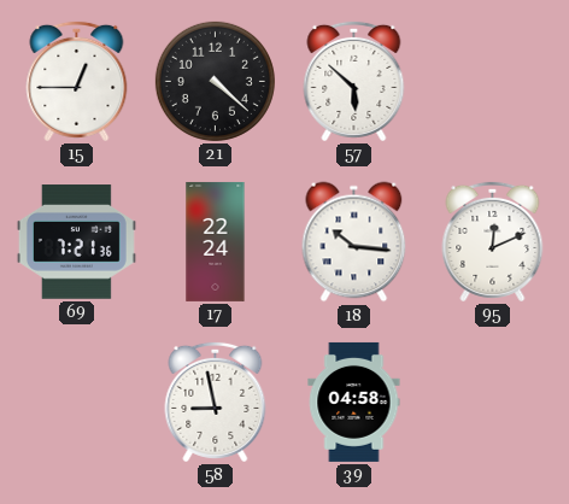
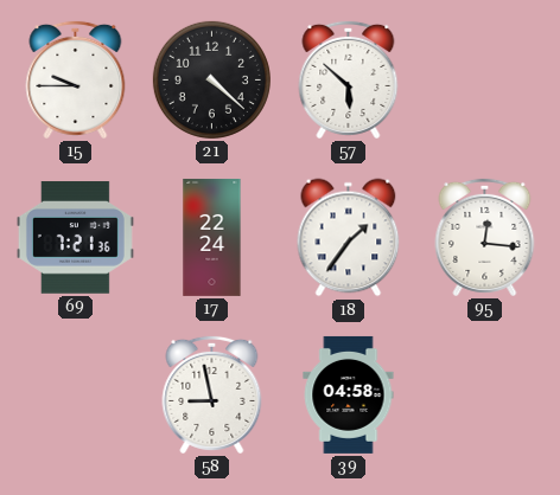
15: 12:45 -> 9:45 (76, 79)
18: 10:16 -> 1:36 (349, 238)
95: 12:11 -> 12:16 (485, 237)
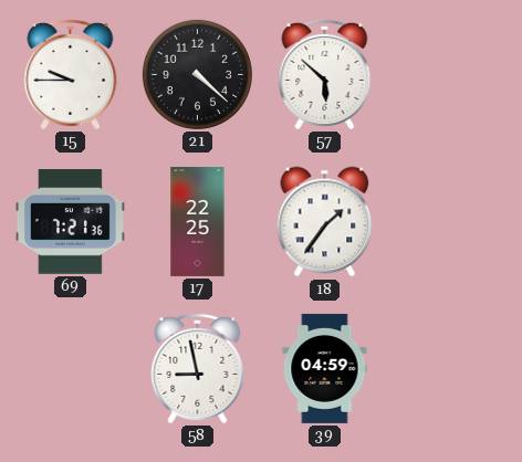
17: 22:24 -> 22:25 (198, 221)
95: 12:16 -> none (485, 237)
39: 04:58 -> 04:59 (325, 368)
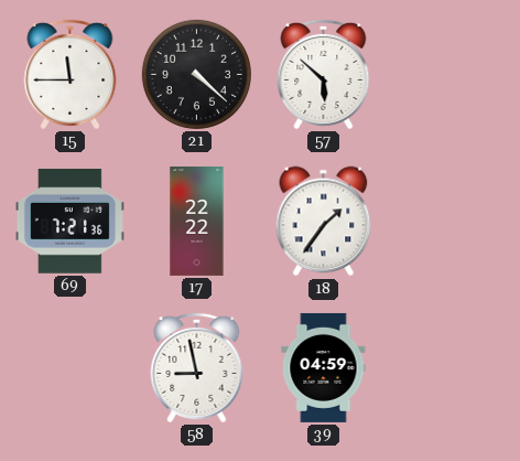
15: 9:45 -> 11:45 (71, 74)
17: 22:25 -> 22:22 (197, 221)
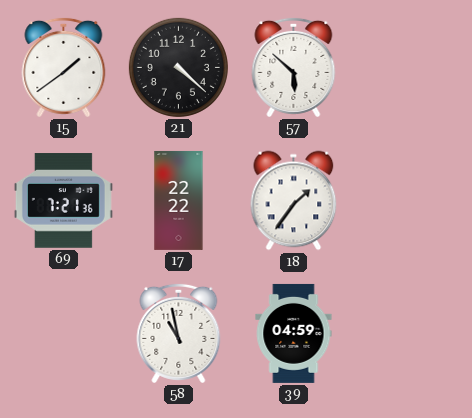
15: 11:45 -> 1:39 (64, 67)
58: 8:58 -> 10:58 (179, 333)
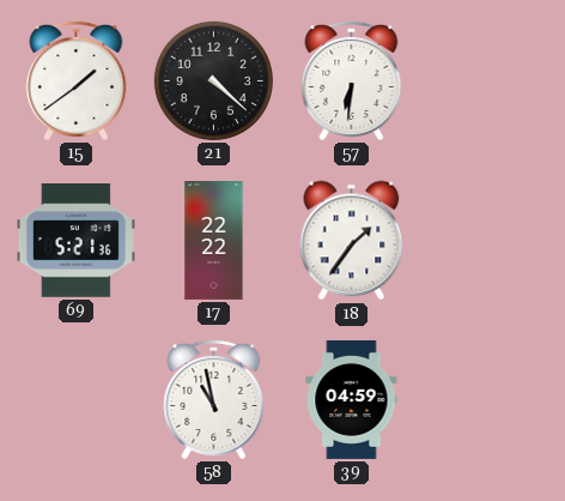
57: 5:52 -> 6:31 (352, 80)
69: 7:21 -> 5:21 (75, 241)
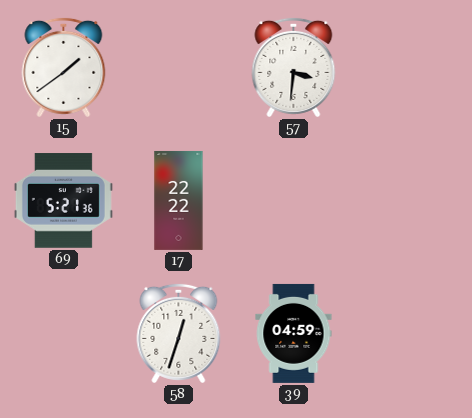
21: 4:22 -> none (213, 80)
57: 6:31 -> 3:31 (294, 67)
18: 1:36 -> none (352, 241)
58: 10:58 -> 12:33 (179, 333)
